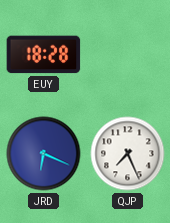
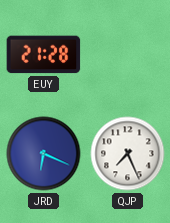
EUY: 18:28 -> 21:28 (44, 55)
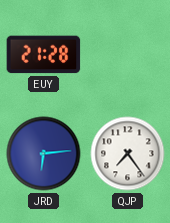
JRD: 6:19 -> 6:14 (44, 154)
QJP: 7:26 -> 7:24 (128, 154)
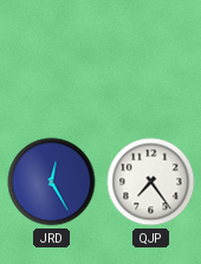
EUY: 21:28 -> none (44, 55)
JRD: 6:14 -> 12:25 (52, 182)
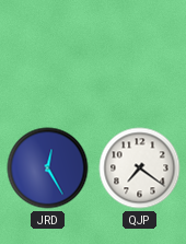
QJP: 7:24 -> 7:21 (140, 169)
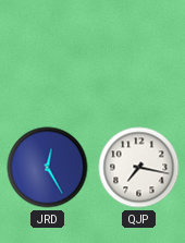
QJP: 7:21 -> 7:17 (139, 168)
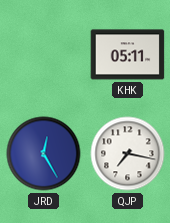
KHK: none -> 05:11 (128, 55)
